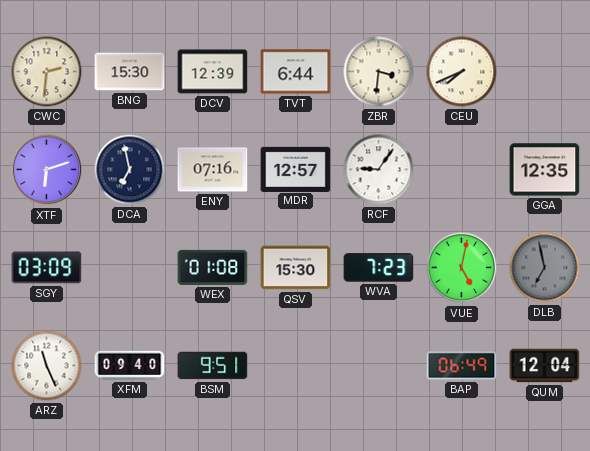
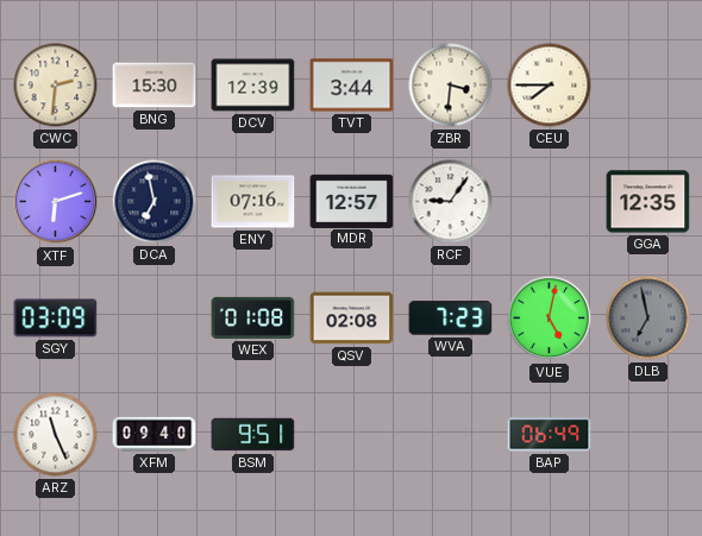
TVT: 6:44 -> 3:44 (352, 86)
CEU: 7:41 -> 7:45 (550, 86)
QSV: 15:30 -> 02:08 (352, 319)
QUM: 12:04 -> none (545, 366)
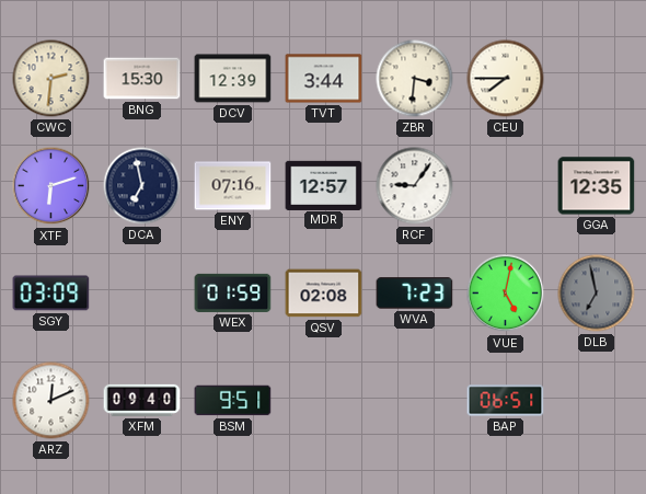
WEX: 01:08 -> 01:59 (233, 292)
ARZ: 11:26 -> 12:11 (51, 401)
BAP: 06:49 -> 06:51 (506, 401)
